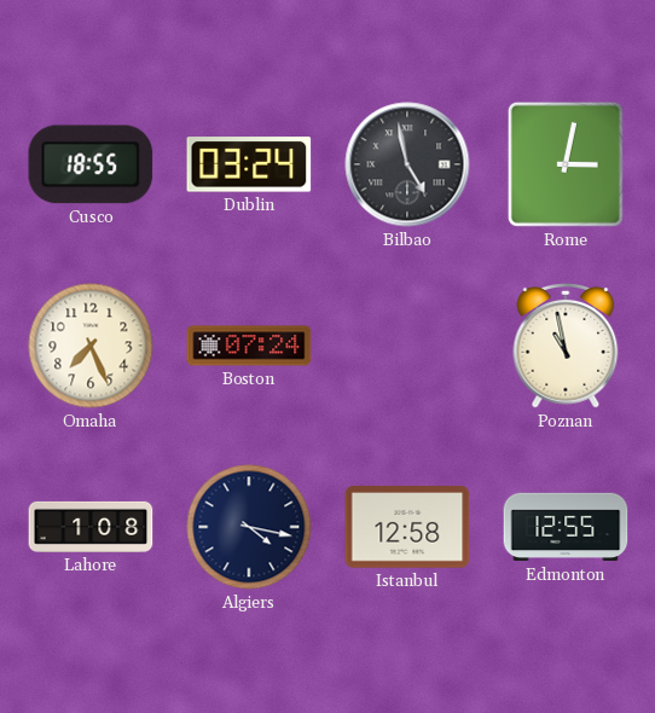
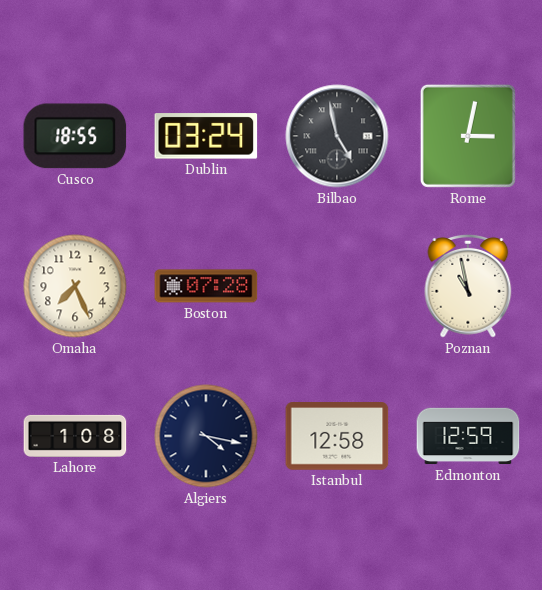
Boston: 07:24 -> 07:28 (206, 286)
Edmonton: 12:55 -> 12:59 (468, 436)
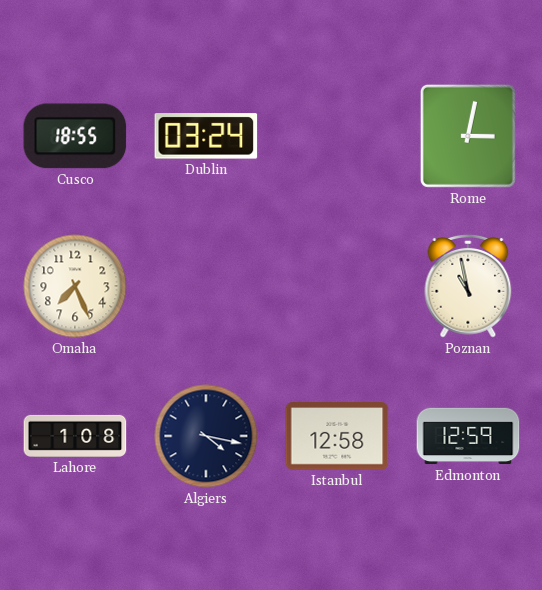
Bilbao: 4:58 -> none (337, 136)
Boston: 07:28 -> none (206, 286)
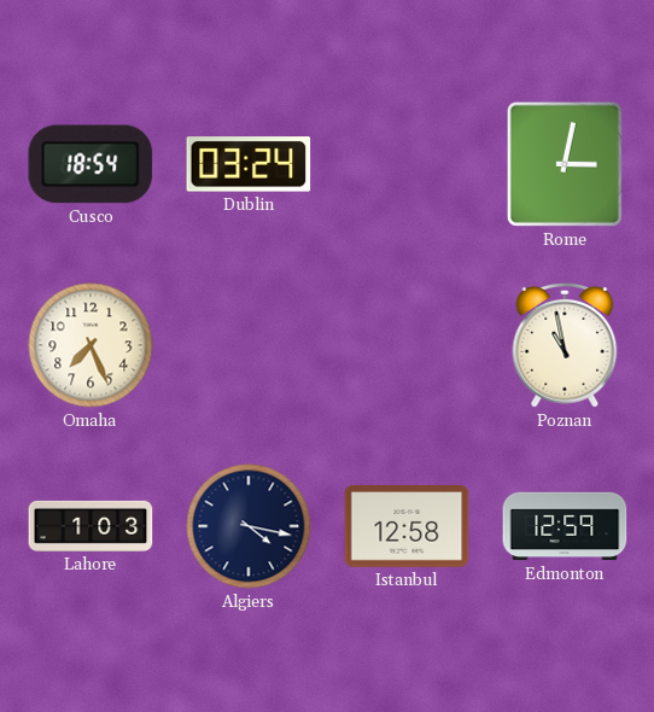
Cusco: 18:55 -> 18:54 (90, 164)
Lahore: 1:08 -> 1:03 (90, 526)
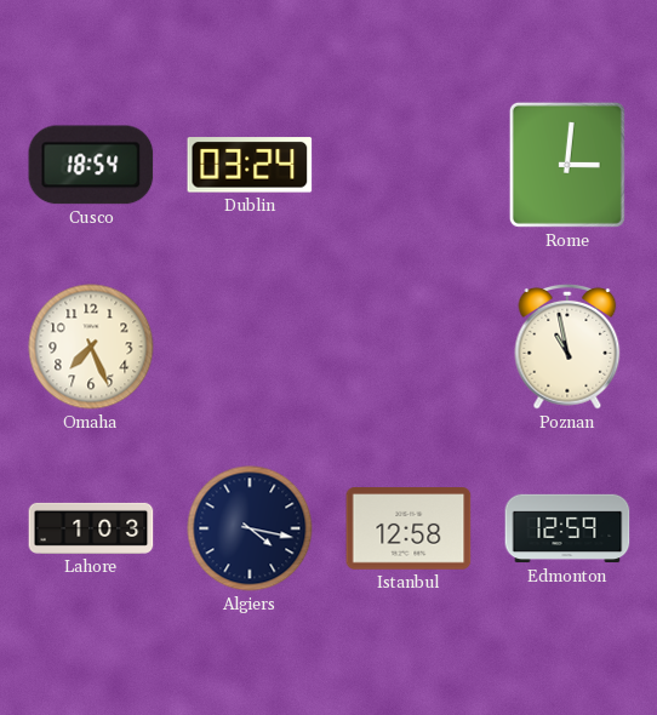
Rome: 3:02 -> 3:01 (567, 165)
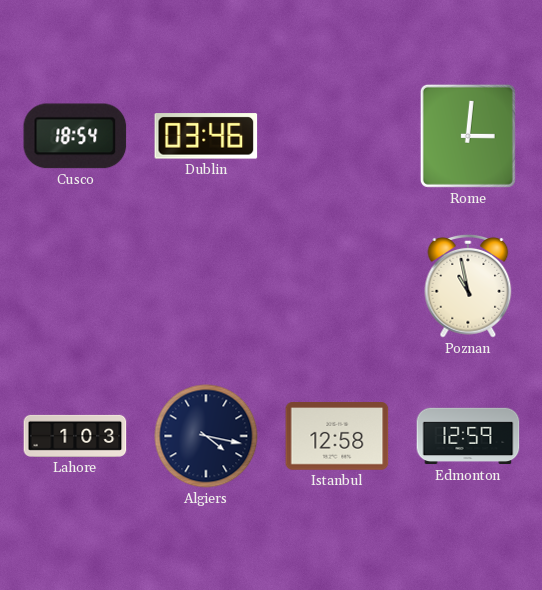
Dublin: 03:24 -> 03:46 (206, 136)
Omaha: 7:26 -> none (91, 347)
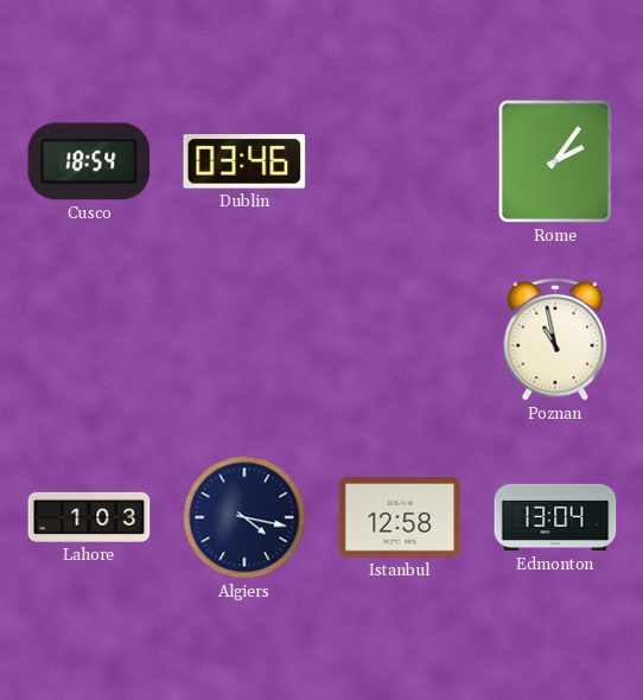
Rome: 3:01 -> 2:06 (555, 161)
Edmonton: 12:59 -> 13:04 (555, 517)
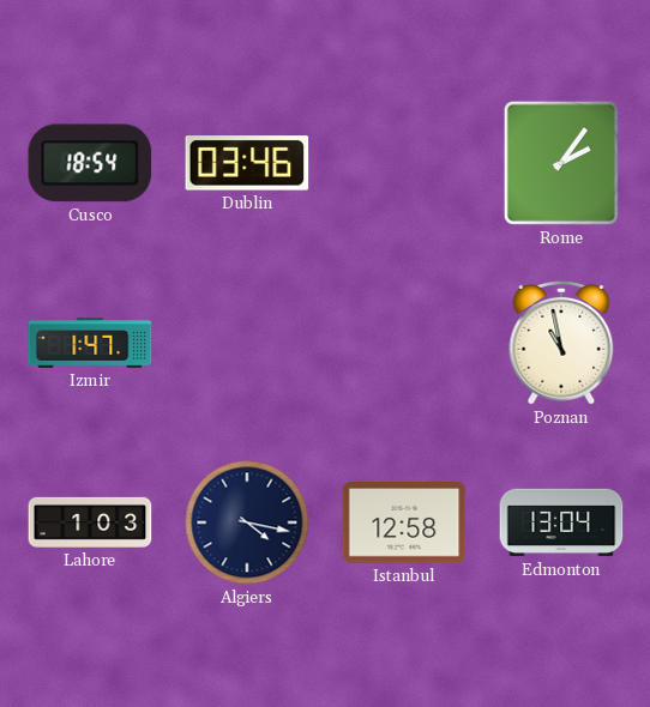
Izmir: none -> 1:47 (90, 343)
